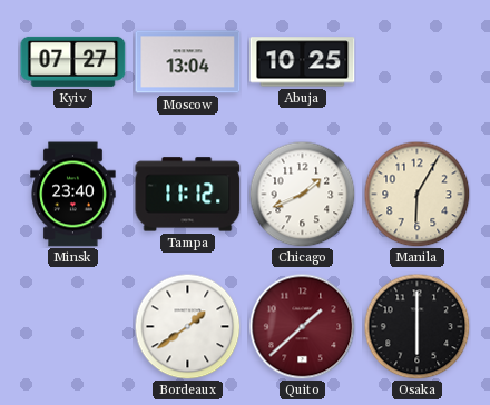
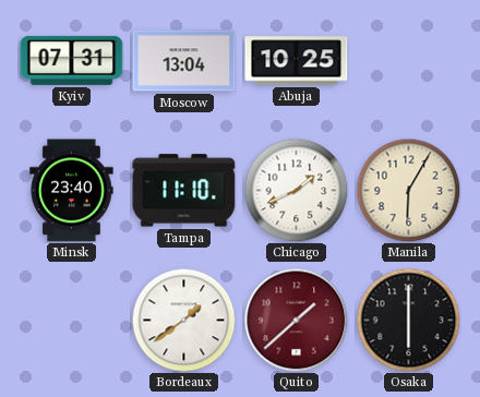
Kyiv: 07:27 -> 07:31 (72, 60)
Tampa: 11:12 -> 11:10 (184, 191)
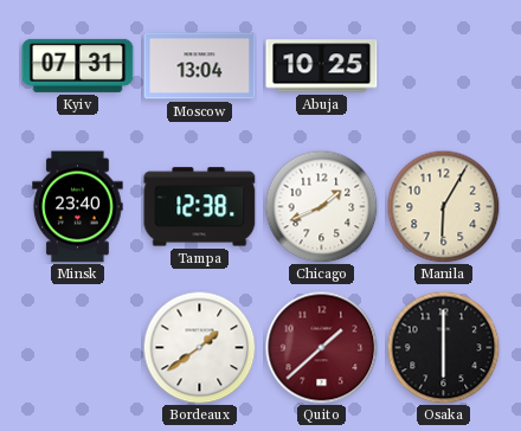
Tampa: 11:10 -> 12:38 (200, 207)
